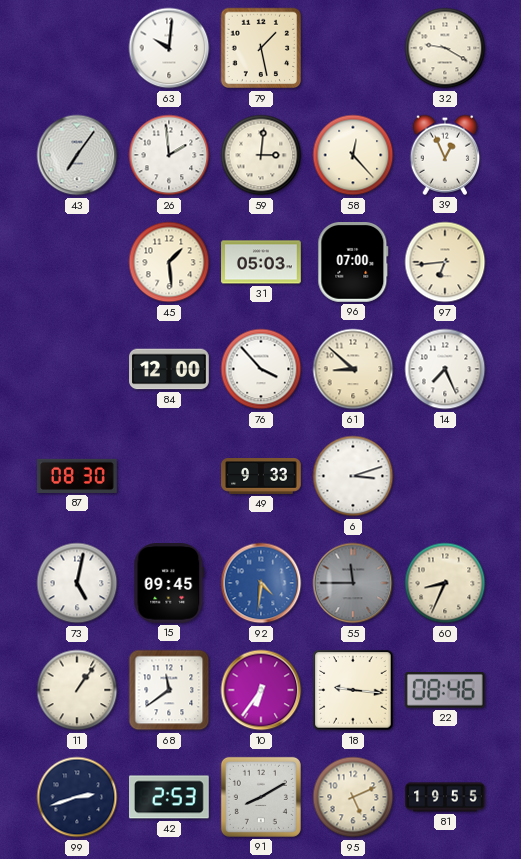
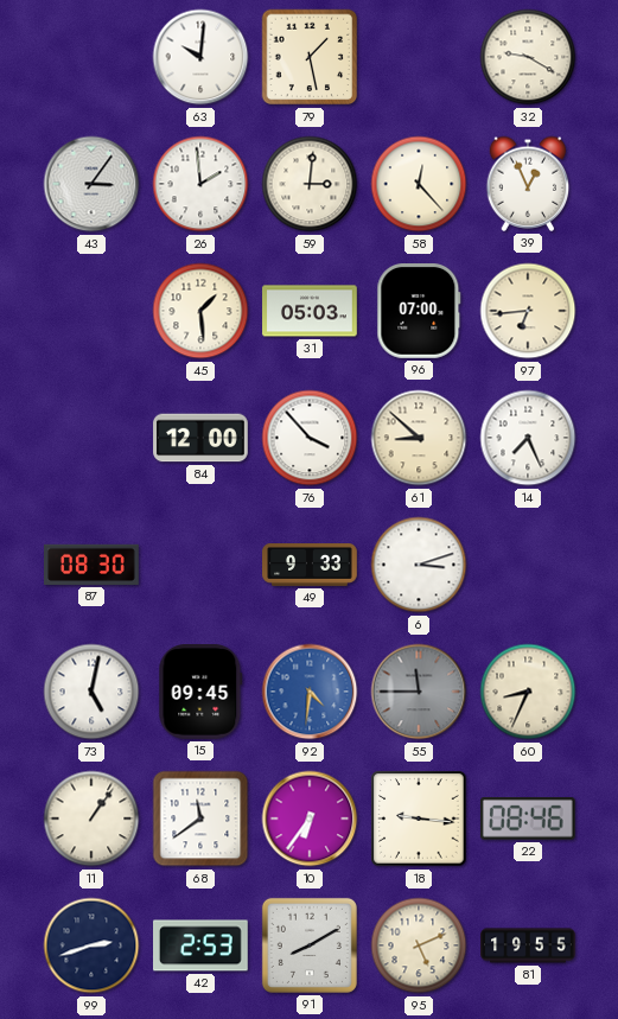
43: 7:06 -> 3:06 (91, 184)
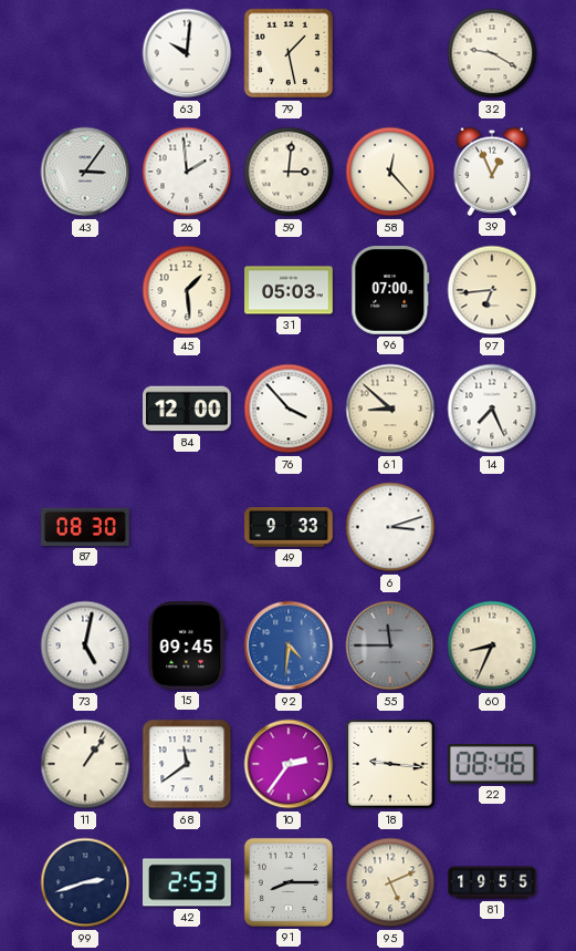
10: 6:36 -> 2:36 (289, 764)
91: 8:10 -> 8:15 (289, 882)
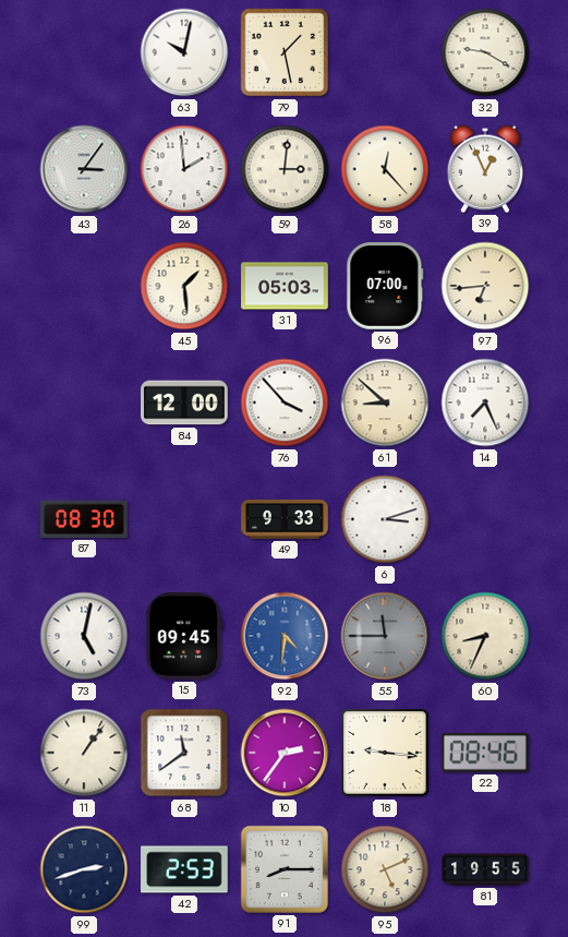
63: 10:01 -> 10:02 (184, 52)
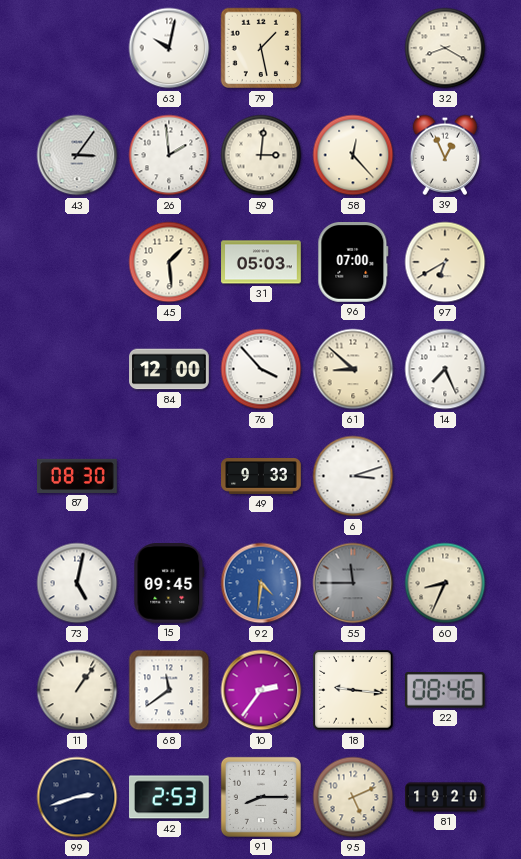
32: 9:20 -> 8:20 (445, 48)
97: 6:44 -> 6:40 (445, 262)
81: 19:55 -> 19:20 (445, 797)
